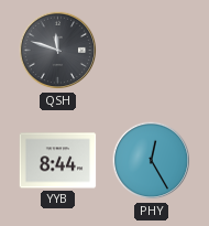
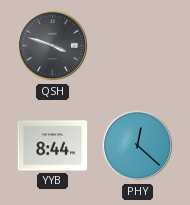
QSH: 11:48 -> 3:48 (53, 46)
PHY: 12:25 -> 12:22 (138, 146)
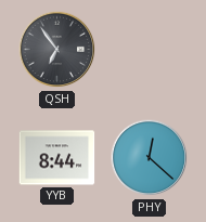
QSH: 3:48 -> 6:54 (57, 50)
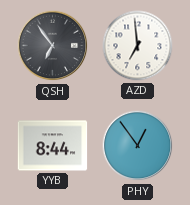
AZD: none -> 6:59 (138, 46)
PHY: 12:22 -> 12:54 (138, 146)
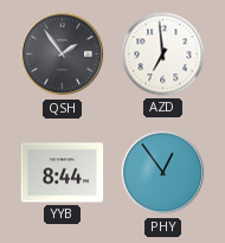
QSH: 6:54 -> 1:54 (63, 55)
